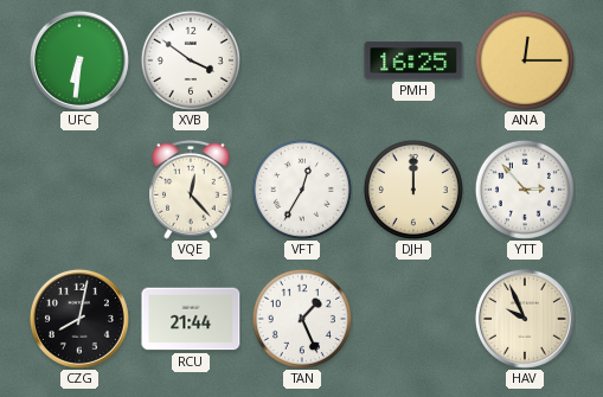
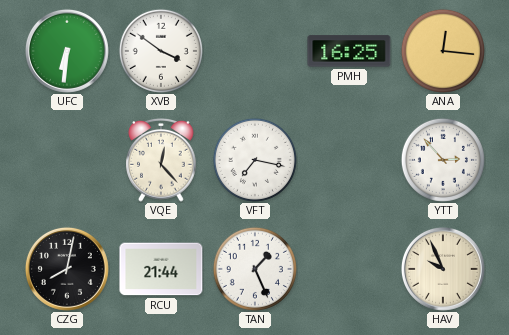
ANA: 12:15 -> 12:16 (443, 51)
VFT: 12:35 -> 7:17 (255, 160)
DJH: 12:00 -> none (413, 190)
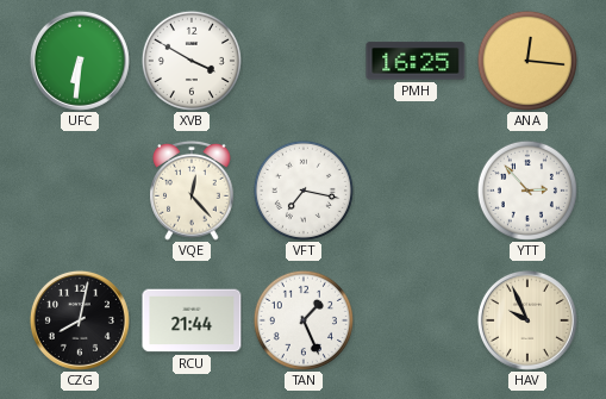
XVB: 3:51 -> 3:50 (192, 61)
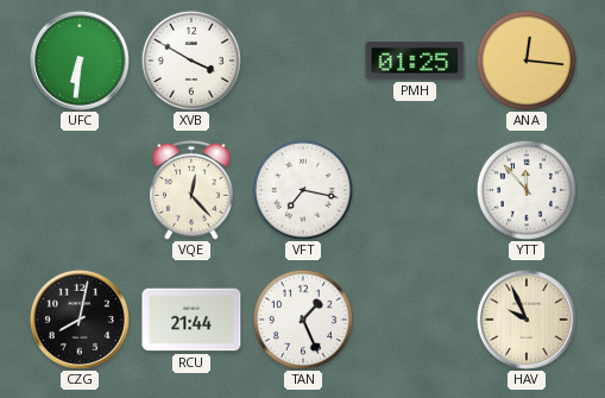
PMH: 16:25 -> 01:25 (415, 61)
YTT: 2:53 -> 11:53 (527, 190)
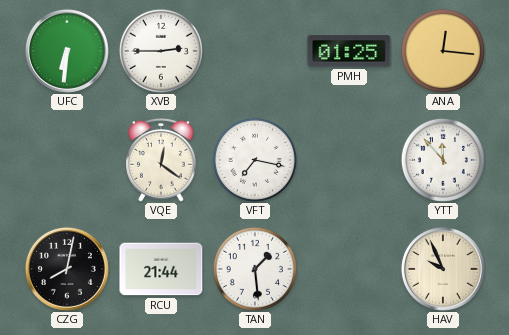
XVB: 3:50 -> 2:45 (161, 51)
VQE: 12:23 -> 12:21 (161, 161)
TAN: 1:26 -> 1:29 (255, 269)
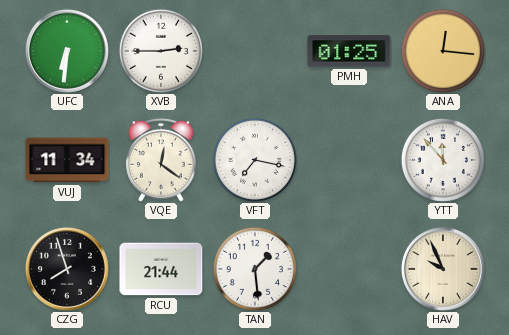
VUJ: none -> 11:34 (67, 160)
CZG: 8:02 -> 7:57 (67, 269)
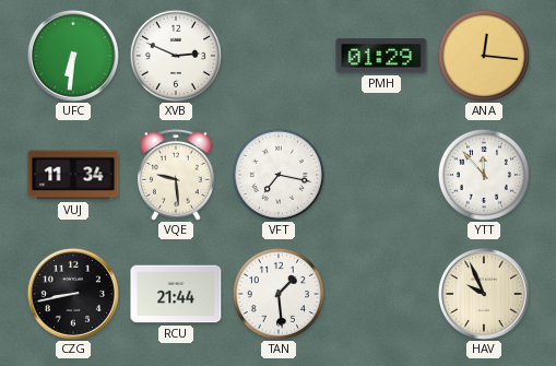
XVB: 2:45 -> 2:49 (176, 56)
PMH: 01:25 -> 01:29 (381, 56)
VQE: 12:21 -> 9:29 (176, 176)
CZG: 7:57 -> 8:43 (73, 294)
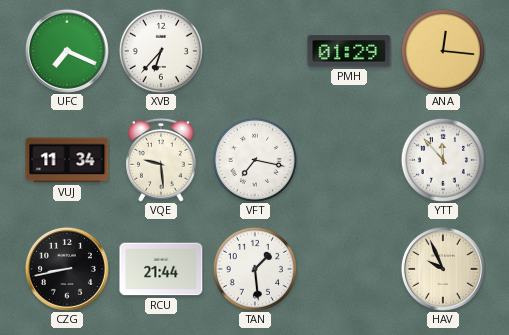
UFC: 6:31 -> 7:19 (67, 51)
XVB: 2:49 -> 6:37 (161, 51)
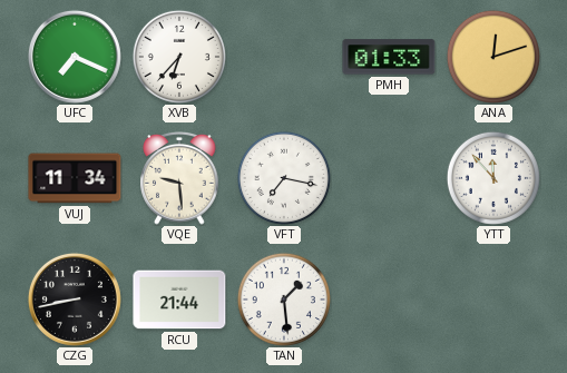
PMH: 01:29 -> 01:33 (389, 57)
ANA: 12:16 -> 12:12 (493, 57)
HAV: 9:56 -> none (443, 269)
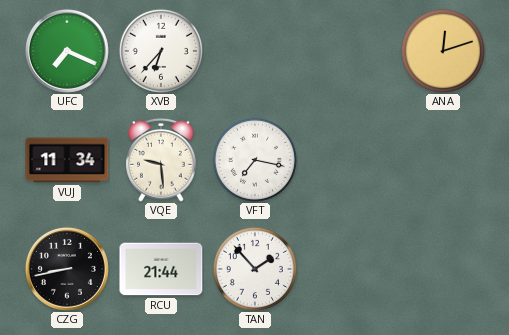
PMH: 01:33 -> none (389, 57)
YTT: 11:53 -> none (493, 178)
TAN: 1:29 -> 1:53 (255, 269)
